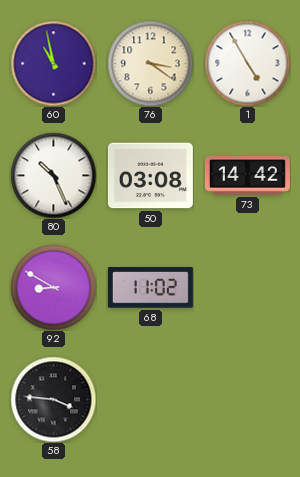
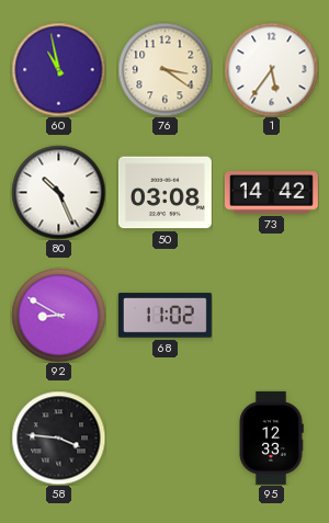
1: 4:55 -> 5:36 (271, 69)
95: none -> 12:33 (271, 437)
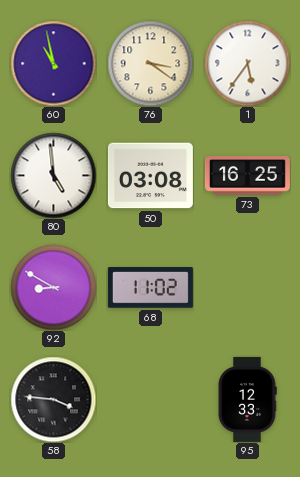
80: 10:26 -> 4:59 (53, 175)
73: 14:42 -> 16:25 (247, 176)
